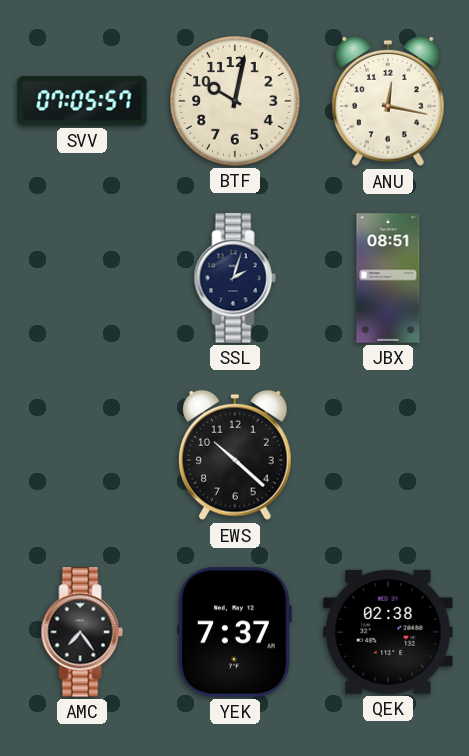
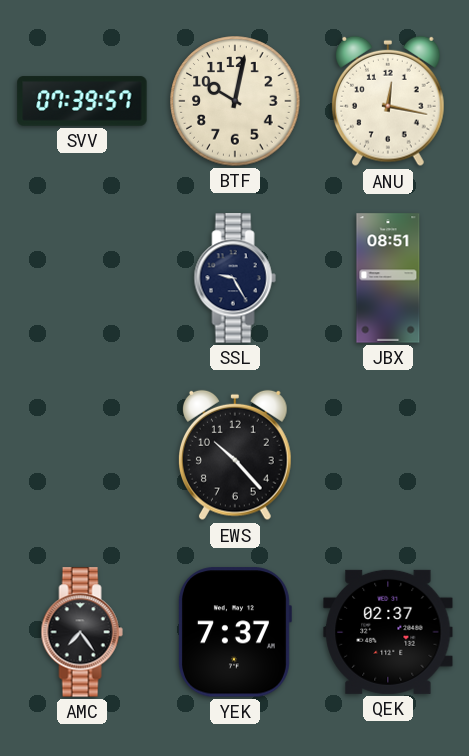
SVV: 07:05 -> 07:39 (82, 101)
SSL: 2:03 -> 9:25 (235, 278)
EWS: 10:22 -> 10:23 (236, 455)
QEK: 02:38 -> 02:37 (388, 632)
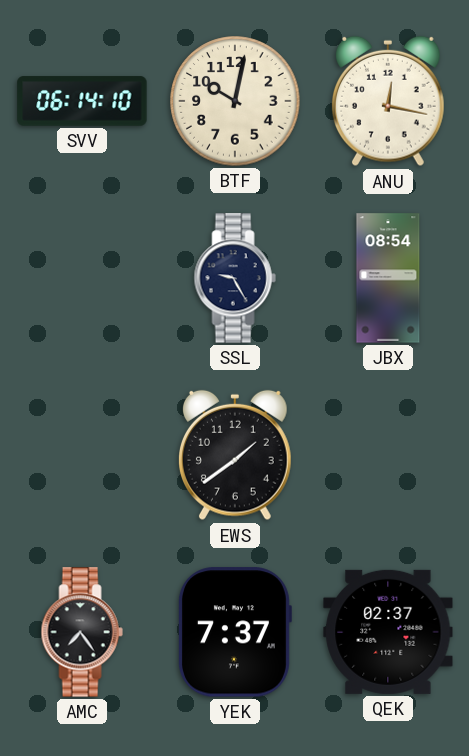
SVV: 07:39 -> 06:14 (82, 101)
JBX: 08:51 -> 08:54 (388, 278)
EWS: 10:23 -> 1:39 (236, 455)
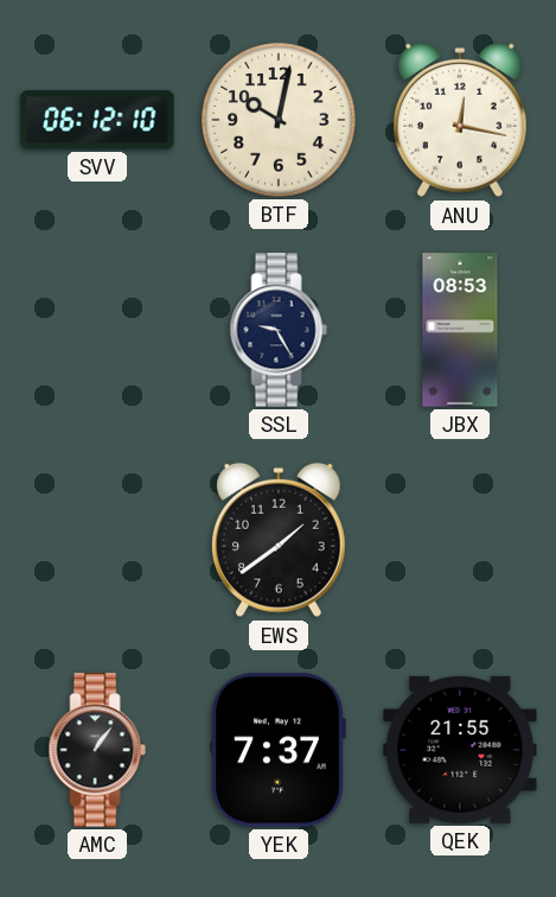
SVV: 06:14 -> 06:12 (97, 120)
JBX: 08:54 -> 08:53 (460, 330)
AMC: 7:24 -> 1:06 (97, 750)
QEK: 02:37 -> 21:55 (460, 750)
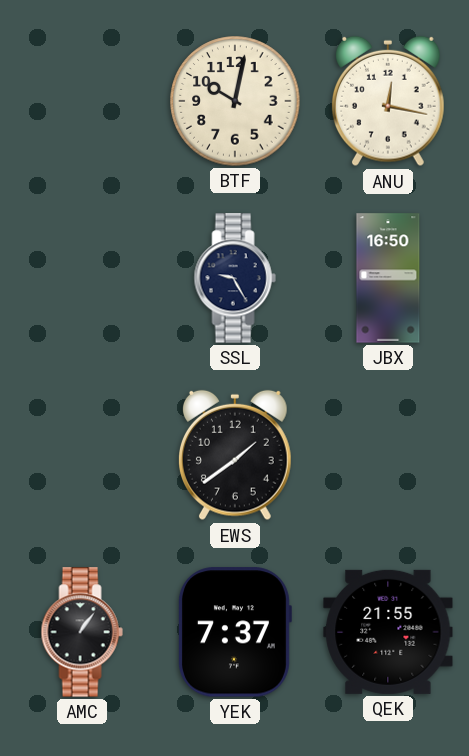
SVV: 06:12 -> none (97, 120)
JBX: 08:53 -> 16:50 (388, 278)
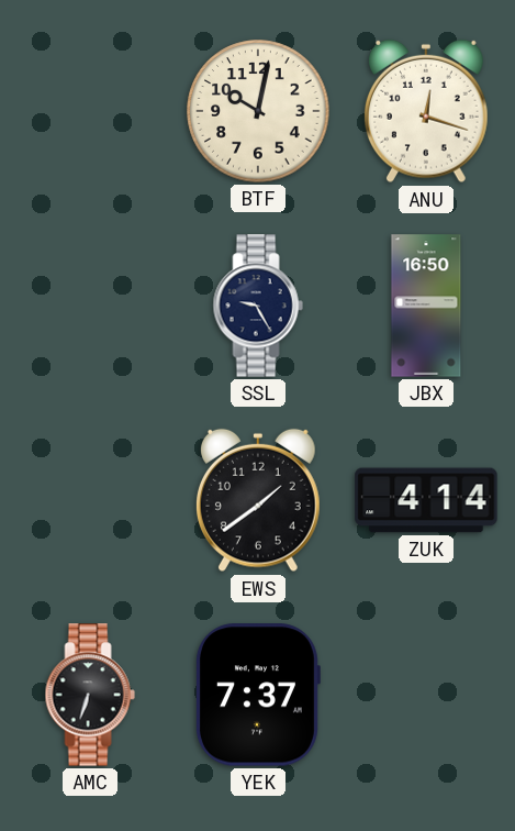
ANU: 12:17 -> 12:18 (427, 111)
ZUK: none -> 4:14 (426, 500)
AMC: 1:06 -> 6:33 (90, 695)
QEK: 21:55 -> none (388, 632)
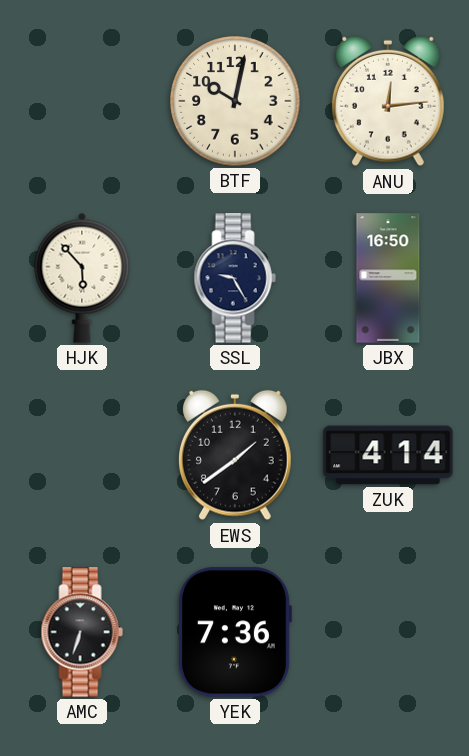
ANU: 12:18 -> 12:14 (389, 101)
HJK: none -> 5:53 (82, 278)
YEK: 7:37 -> 7:36 (235, 632)
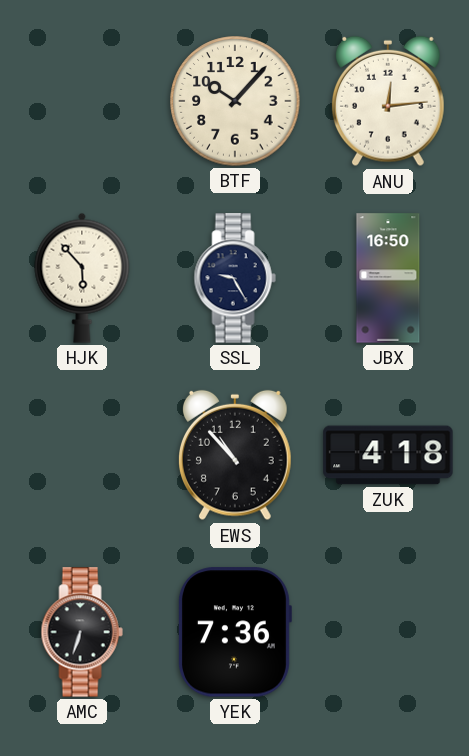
BTF: 10:02 -> 10:07 (235, 101)
EWS: 1:39 -> 10:53 (236, 455)
ZUK: 4:14 -> 4:18 (388, 455)
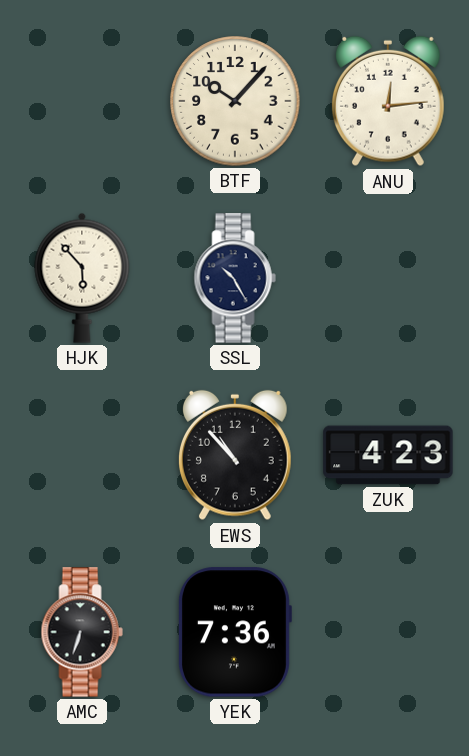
SSL: 9:25 -> 10:25 (235, 278)
JBX: 16:50 -> none (388, 278)
ZUK: 4:18 -> 4:23 (388, 455)
